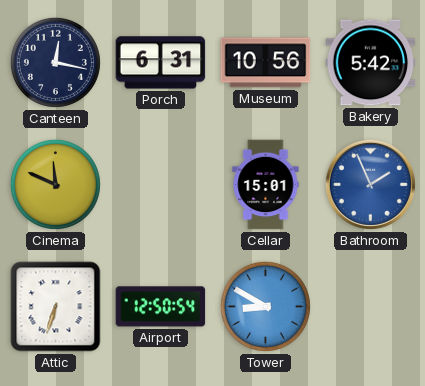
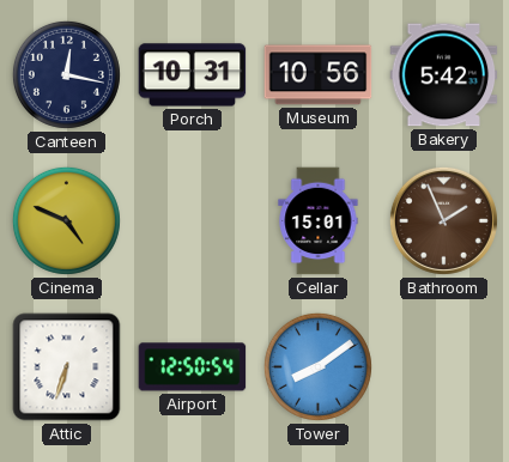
Porch: 6:31 -> 10:31 (193, 75)
Cinema: 11:49 -> 4:49 (66, 220)
Bathroom dial: blue -> brown (443, 220)
Tower: 8:50 -> 8:09 (317, 366)
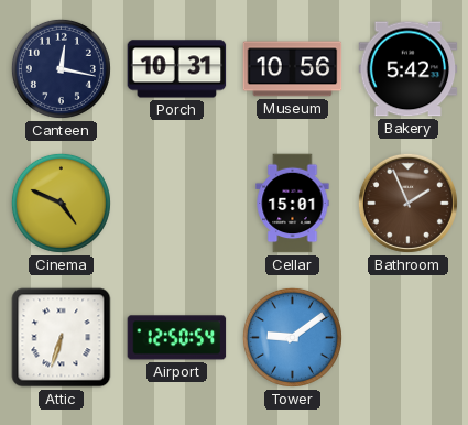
Tower: 8:09 -> 9:09 (292, 337)
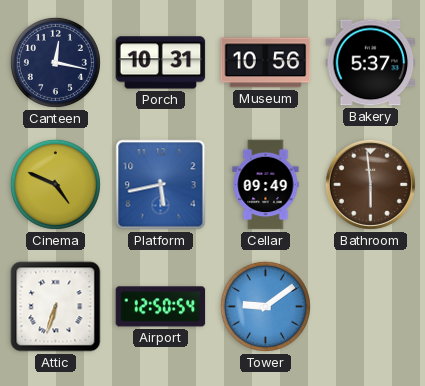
Bakery: 5:42 -> 5:37 (371, 63)
Platform: none -> 5:43 (161, 185)
Cellar: 15:01 -> 09:49 (266, 185)
Bathroom: 1:56 -> 5:59 (370, 184)
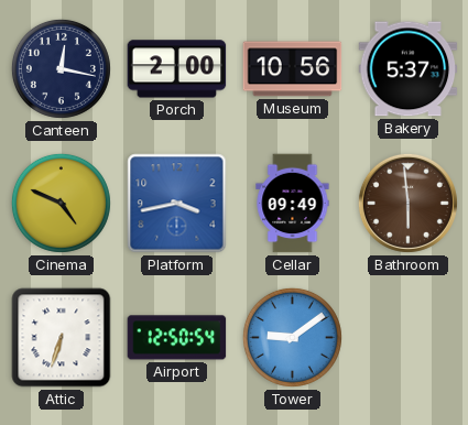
Porch: 10:31 -> 2:00 (177, 69)
Platform: 5:43 -> 3:43 (177, 204)
